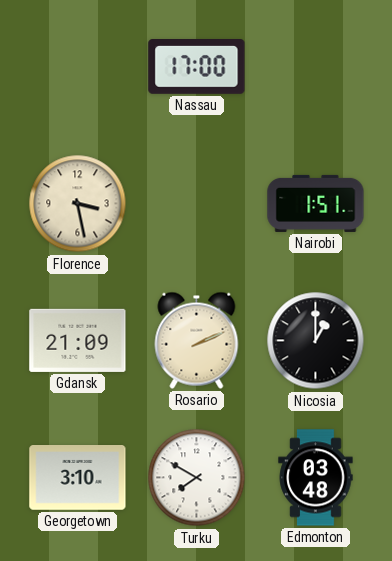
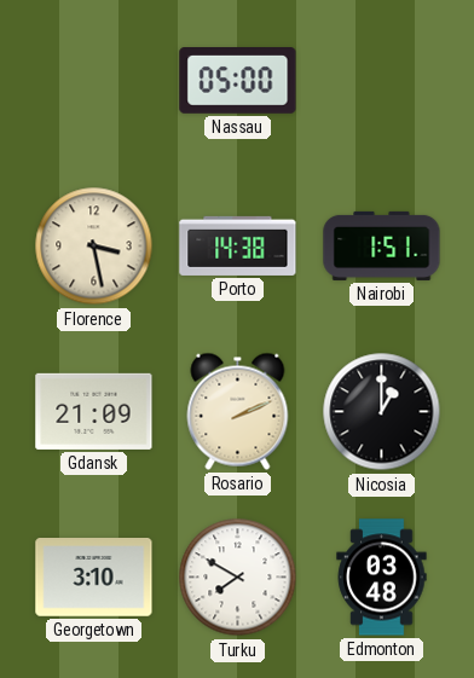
Nassau: 17:00 -> 05:00 (238, 81)
Porto: none -> 14:38 (238, 245)
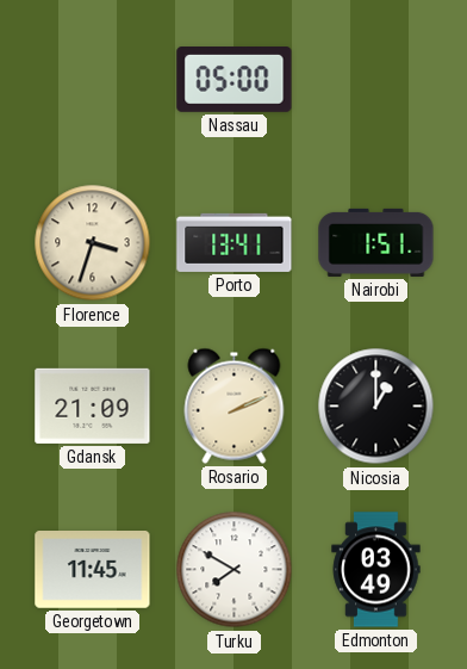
Florence: 3:28 -> 3:33 (93, 243)
Porto: 14:38 -> 13:41 (235, 242)
Georgetown: 3:10 -> 11:45 (93, 570)
Edmonton: 03:48 -> 03:49 (376, 570)
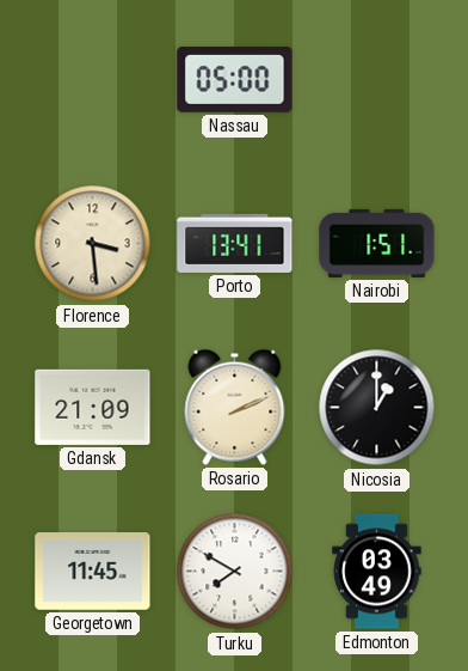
Florence: 3:33 -> 3:29 (93, 244)
